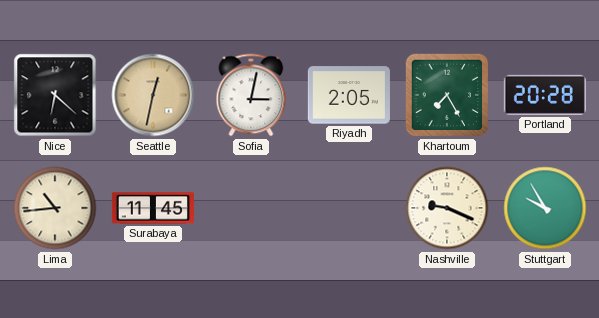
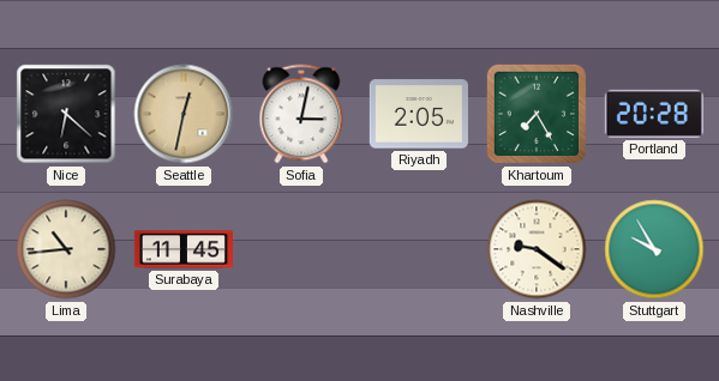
Nashville: 9:19 -> 9:21 (537, 249)
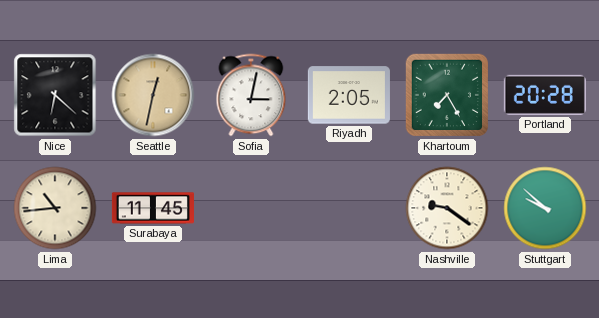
Stuttgart: 9:55 -> 9:52 (545, 208)
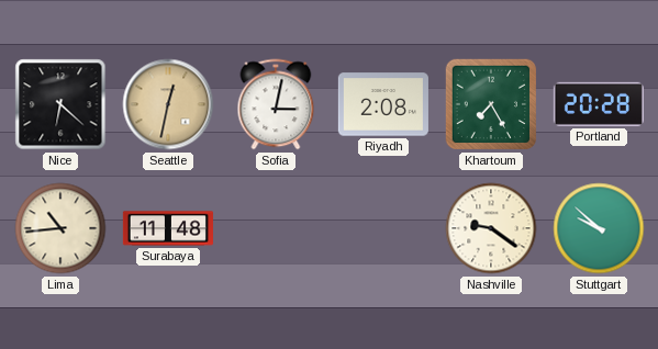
Riyadh: 2:05 -> 2:08 (383, 104)
Surabaya: 11:45 -> 11:48 (168, 228)
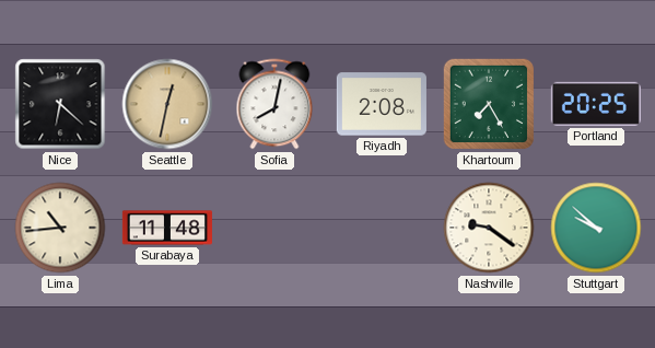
Sofia: 3:02 -> 8:02 (274, 104)
Portland: 20:28 -> 20:25 (596, 104)
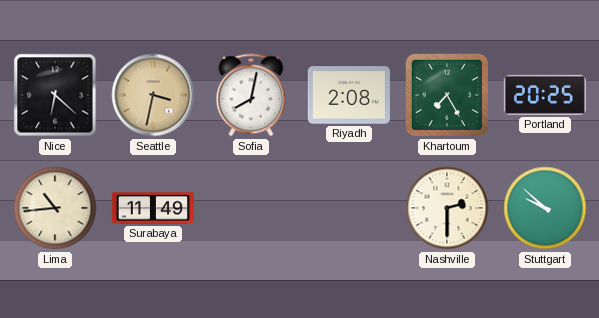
Seattle: 12:32 -> 3:32 (153, 95)
Surabaya: 11:48 -> 11:49 (153, 208)
Nashville: 9:21 -> 2:30 (447, 208)
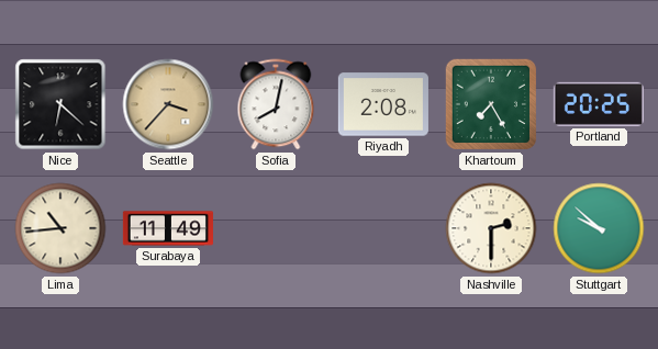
Seattle: 3:32 -> 3:37 (168, 104)
